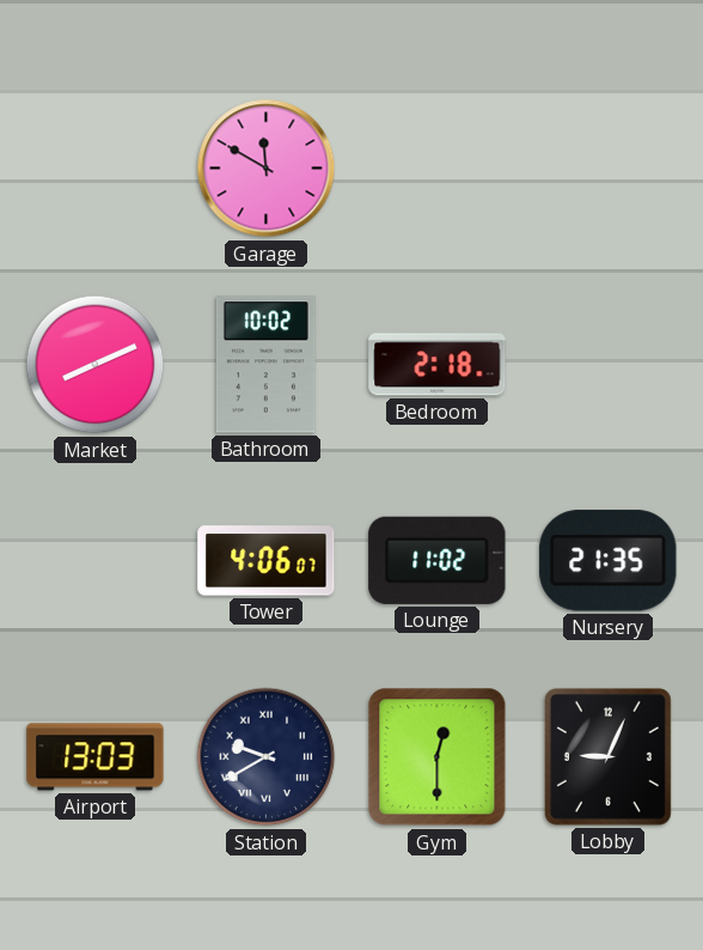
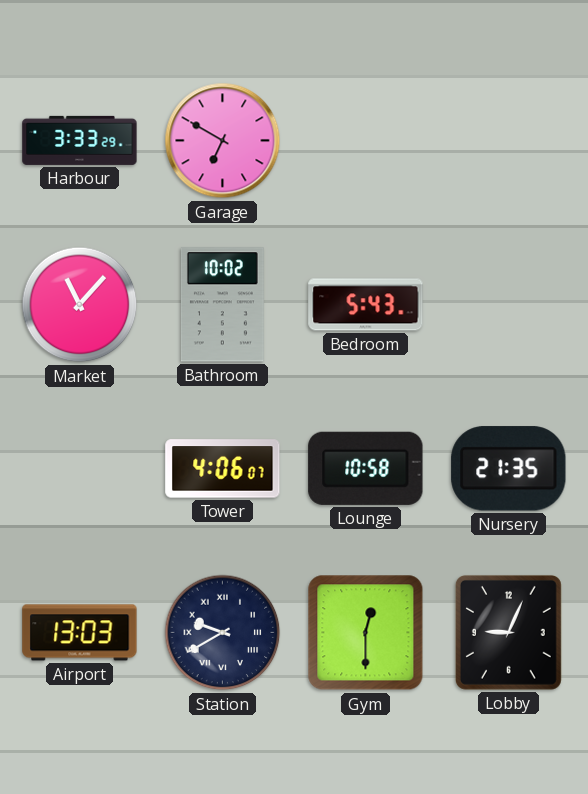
Harbour: none -> 3:33 (80, 140)
Garage: 11:50 -> 6:50 (223, 141)
Market: 8:11 -> 11:07 (80, 305)
Bedroom: 2:18 -> 5:43 (366, 305)
Lounge: 11:02 -> 10:58 (366, 468)
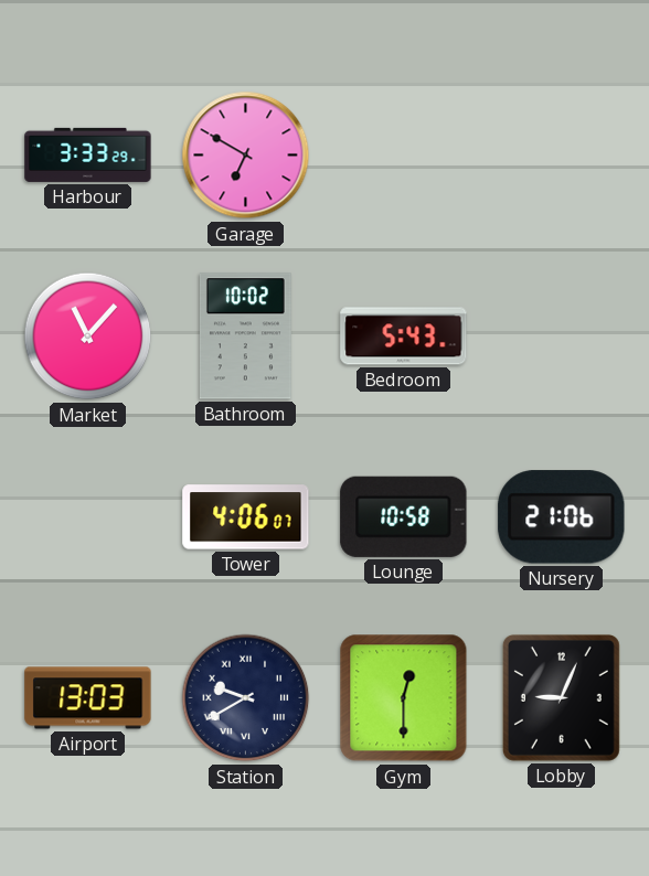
Nursery: 21:35 -> 21:06 (562, 517)
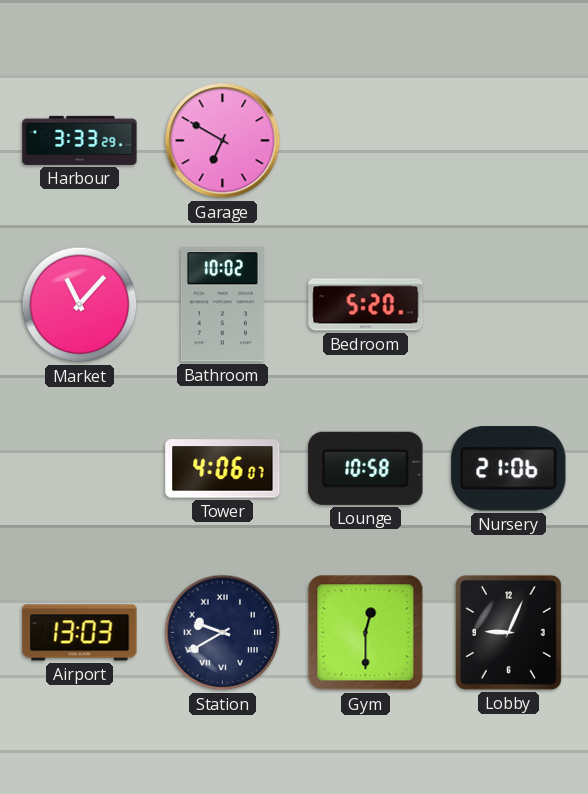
Bedroom: 5:43 -> 5:20 (366, 305)
